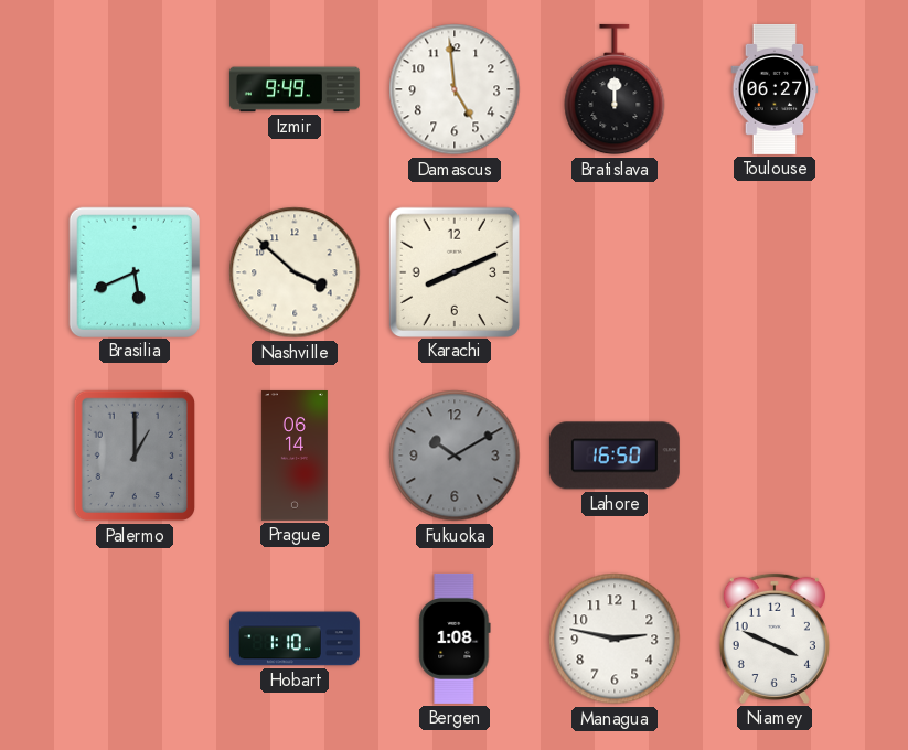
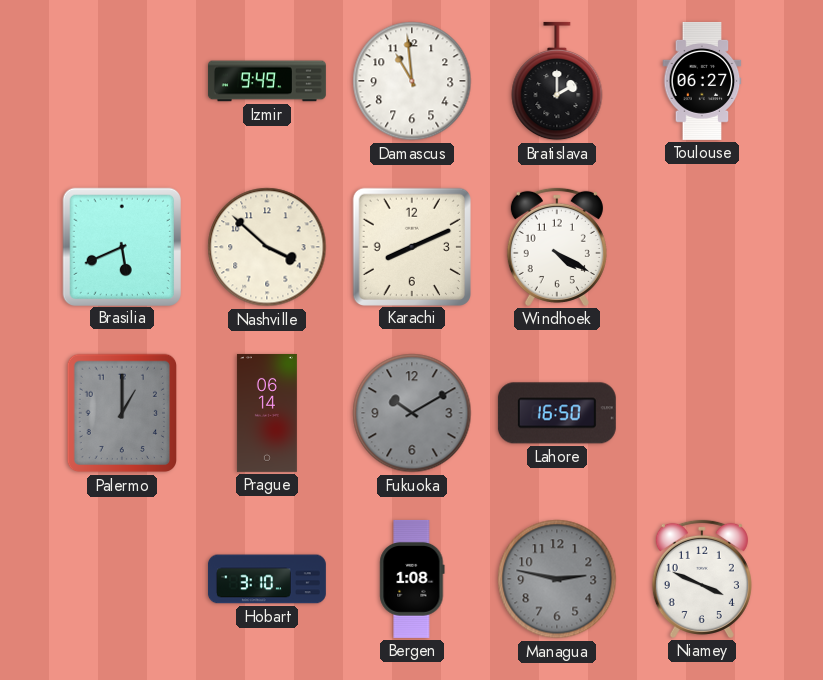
Damascus: 4:59 -> 10:59 (412, 81)
Bratislava: 12:00 -> 2:00 (557, 81)
Windhoek: none -> 4:20 (557, 247)
Hobart: 1:10 -> 3:10 (267, 579)
Managua dial: white -> grey (557, 579)
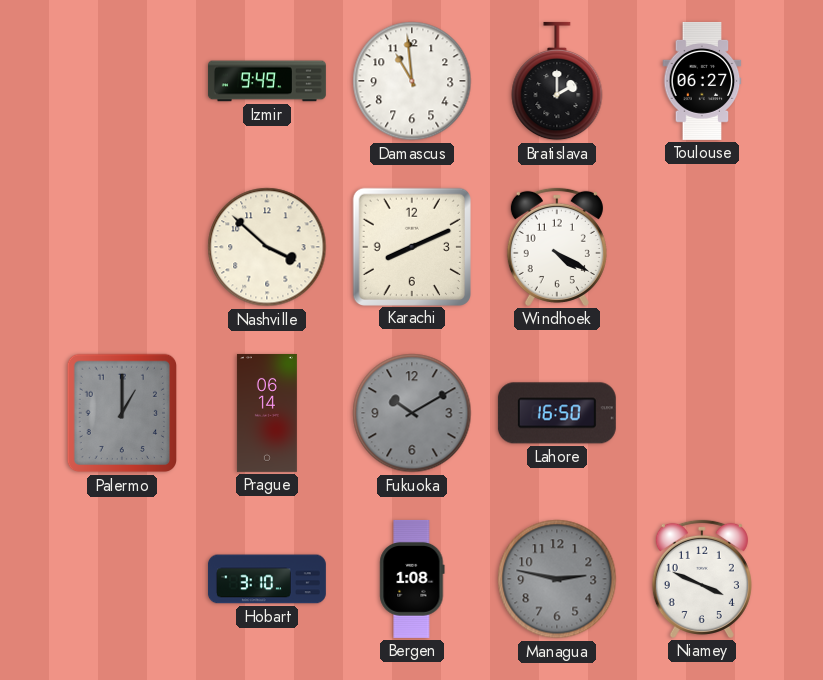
Brasilia: 5:41 -> none (121, 246)
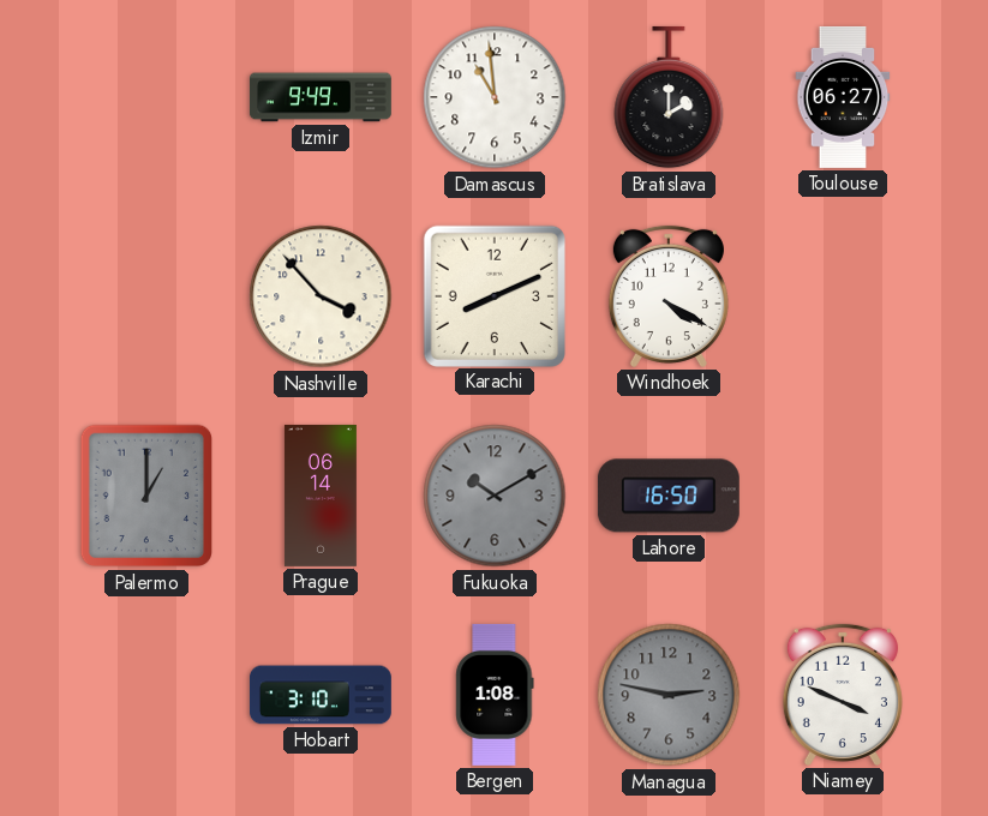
Nashville: 3:52 -> 3:53 (321, 296)
